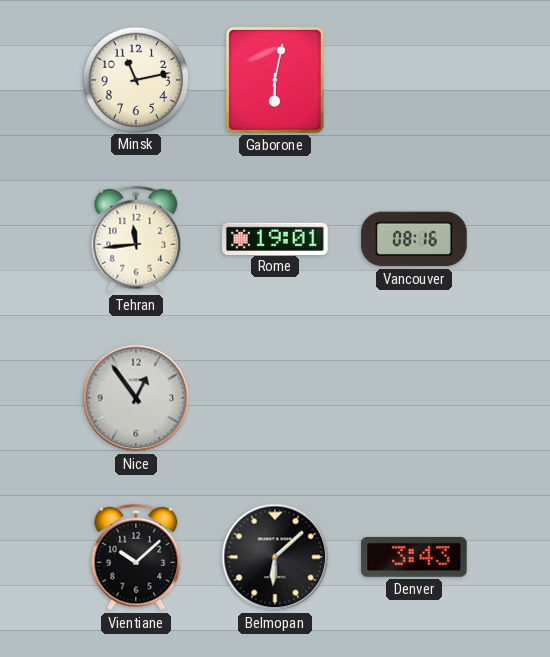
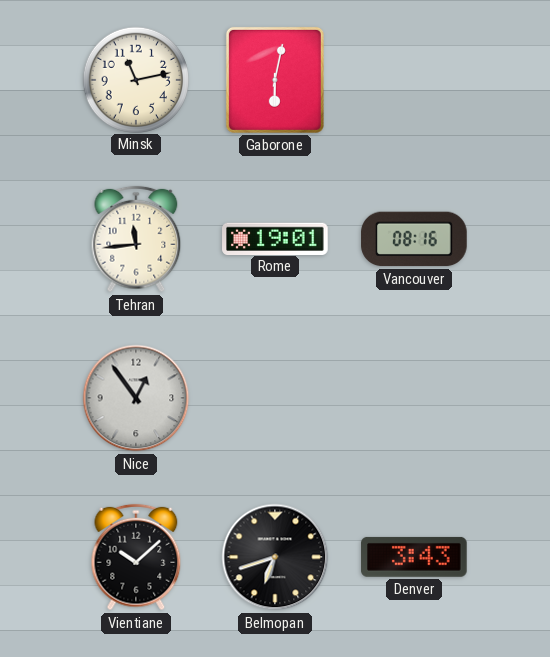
Belmopan: 6:08 -> 6:42 (275, 557)
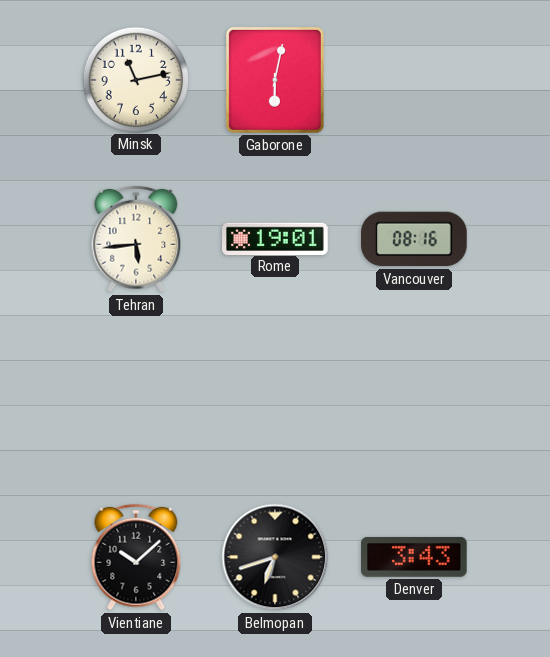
Tehran: 11:44 -> 5:44 (136, 239)
Nice: 12:54 -> none (136, 398)
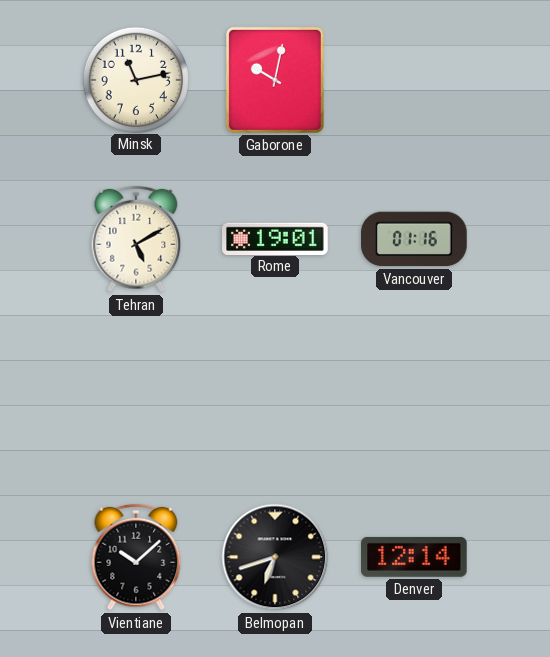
Gaborone: 6:02 -> 10:02 (275, 80)
Tehran: 5:44 -> 5:10 (136, 239)
Vancouver: 08:16 -> 01:16 (414, 239)
Denver: 3:43 -> 12:14 (414, 557)
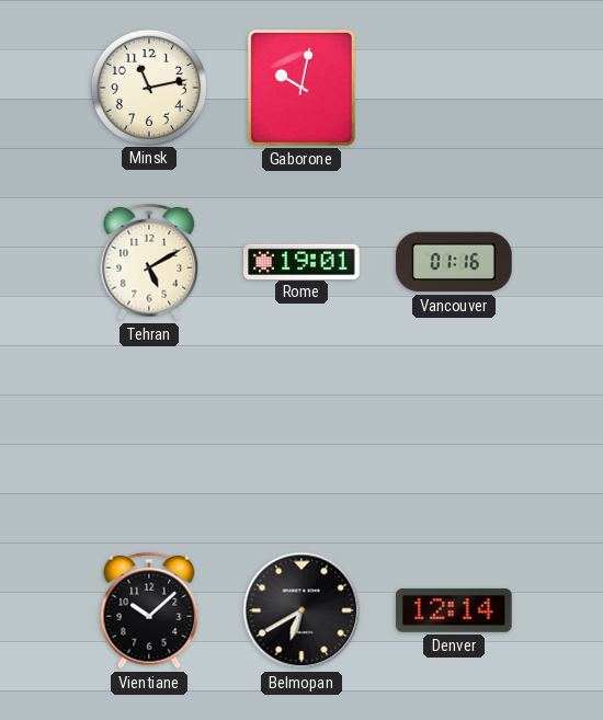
Belmopan: 6:42 -> 6:40 (301, 610)
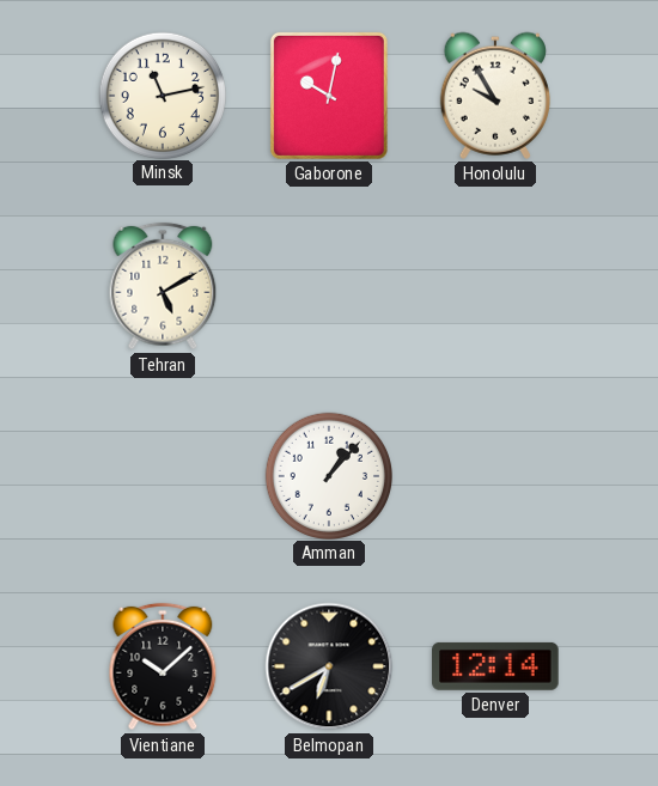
Honolulu: none -> 9:55 (494, 96)
Rome: 19:01 -> none (301, 261)
Vancouver: 01:16 -> none (454, 262)
Amman: none -> 1:07 (328, 475)
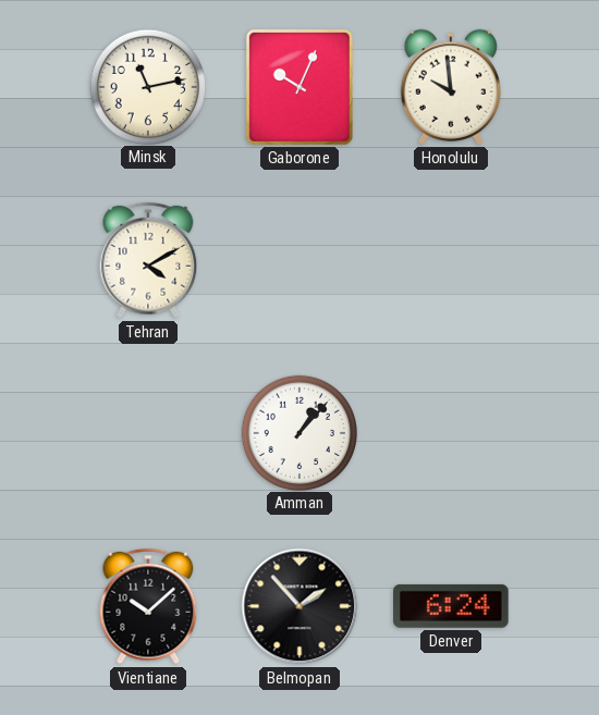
Gaborone: 10:02 -> 10:04 (299, 87)
Honolulu: 9:55 -> 9:59 (450, 87)
Tehran: 5:10 -> 4:10 (148, 260)
Belmopan: 6:40 -> 1:53 (299, 606)
Denver: 12:14 -> 6:24 (451, 606)
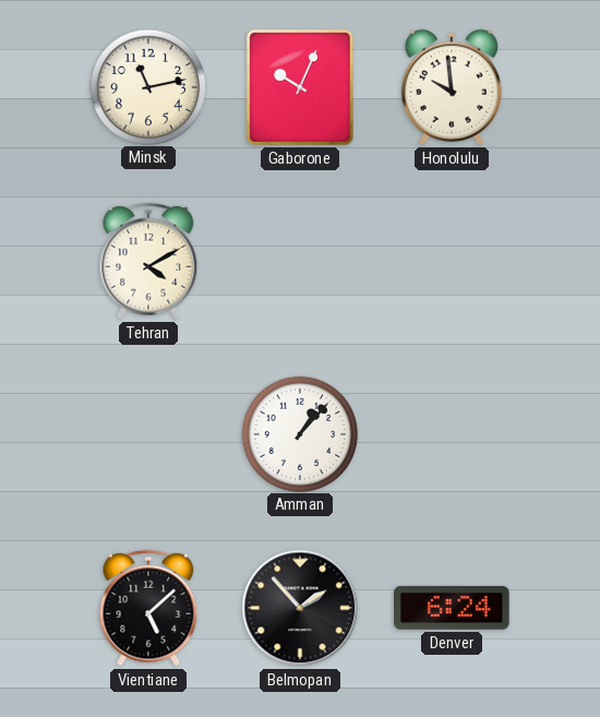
Vientiane: 10:08 -> 5:08 (148, 608)
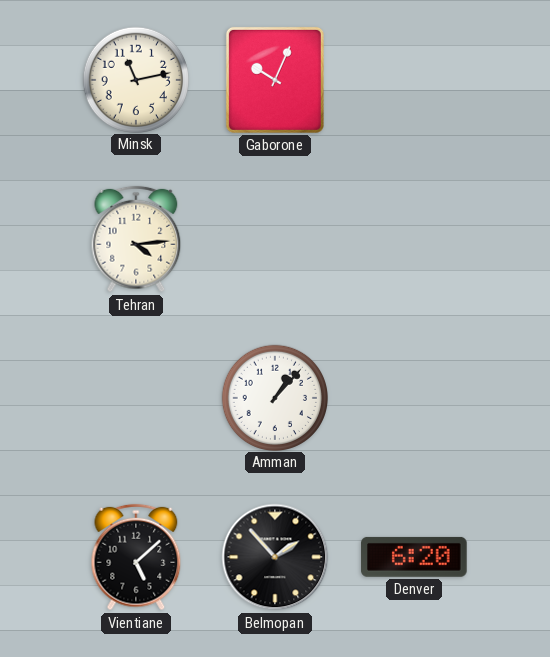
Honolulu: 9:59 -> none (451, 87)
Tehran: 4:10 -> 4:14 (136, 239)
Denver: 6:24 -> 6:20 (414, 557)
